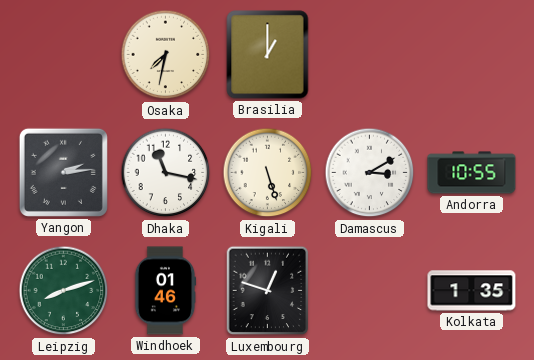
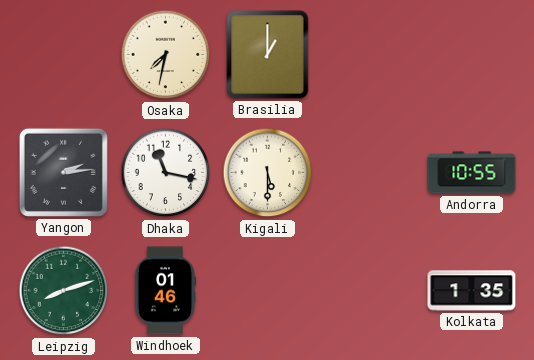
Kigali: 5:27 -> 5:30 (268, 173)
Damascus: 3:10 -> none (370, 173)
Luxembourg: 12:48 -> none (268, 291)
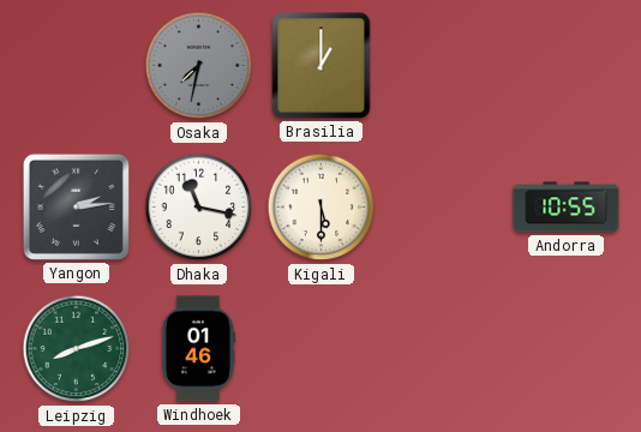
Osaka dial: cream -> grey (199, 66)
Kolkata: 1:35 -> none (472, 291)
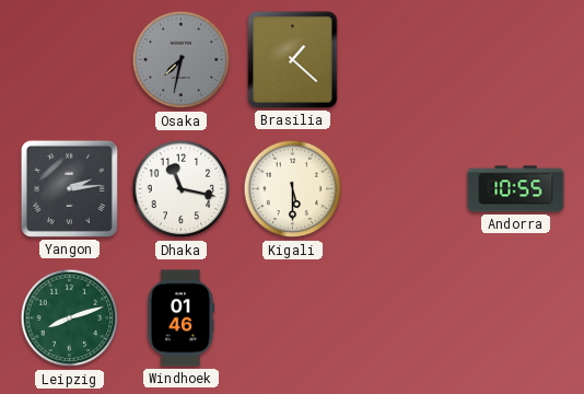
Brasilia: 1:00 -> 1:22 (293, 60)
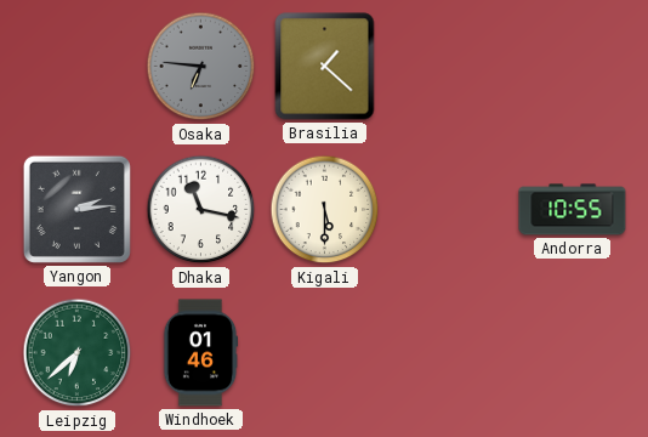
Osaka: 7:32 -> 6:46 (201, 67)
Leipzig: 8:12 -> 6:38 (78, 353)
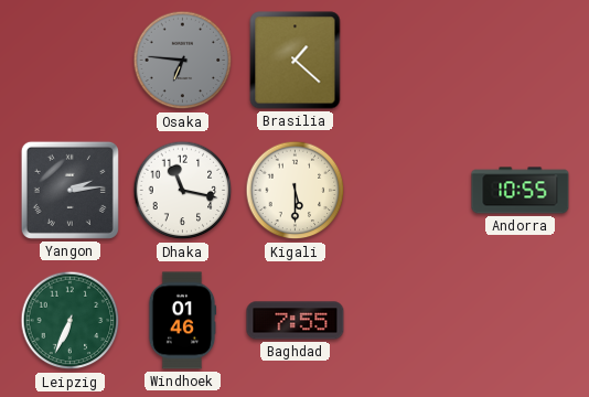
Leipzig: 6:38 -> 6:34 (71, 321)
Baghdad: none -> 7:55 (296, 321)
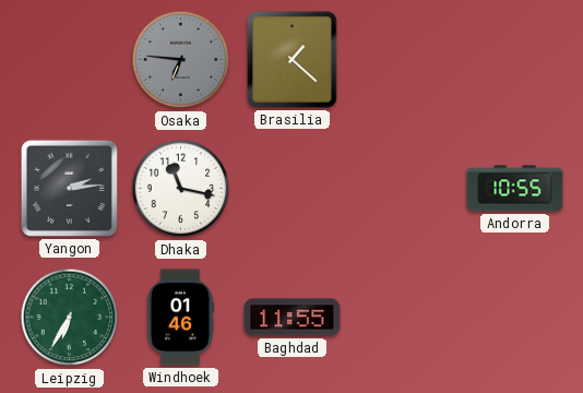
Kigali: 5:30 -> none (296, 191)
Leipzig: 6:34 -> 6:35 (70, 318)
Baghdad: 7:55 -> 11:55 (293, 318)
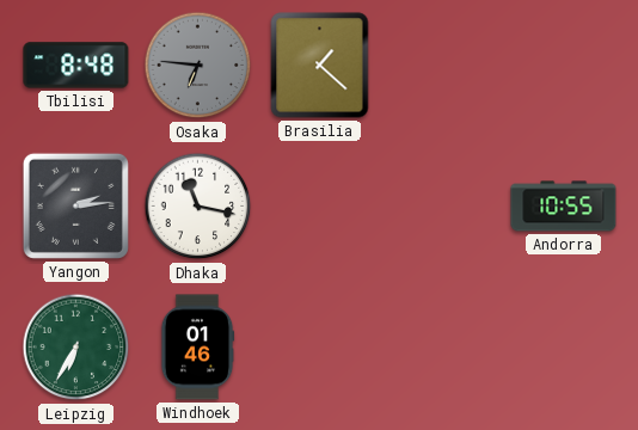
Tbilisi: none -> 8:48 (76, 66)
Baghdad: 11:55 -> none (293, 318)
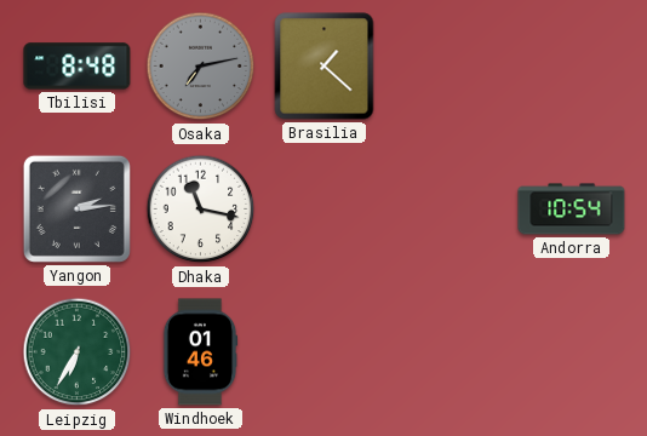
Osaka: 6:46 -> 7:13 (201, 67)
Andorra: 10:55 -> 10:54 (572, 210)
